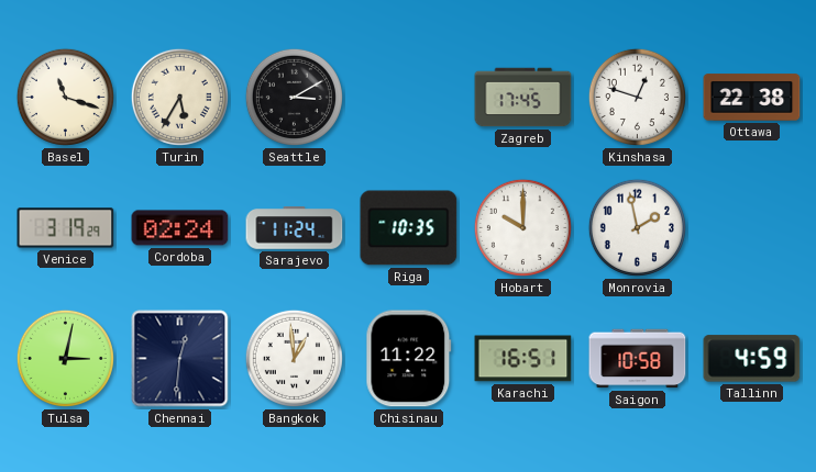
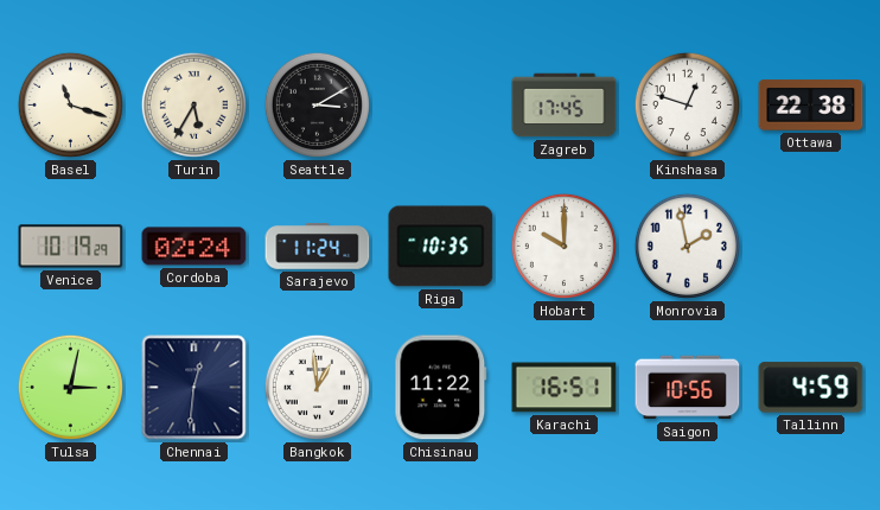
Venice: 3:19 -> 10:19 (71, 247)
Saigon: 10:58 -> 10:56 (688, 388)
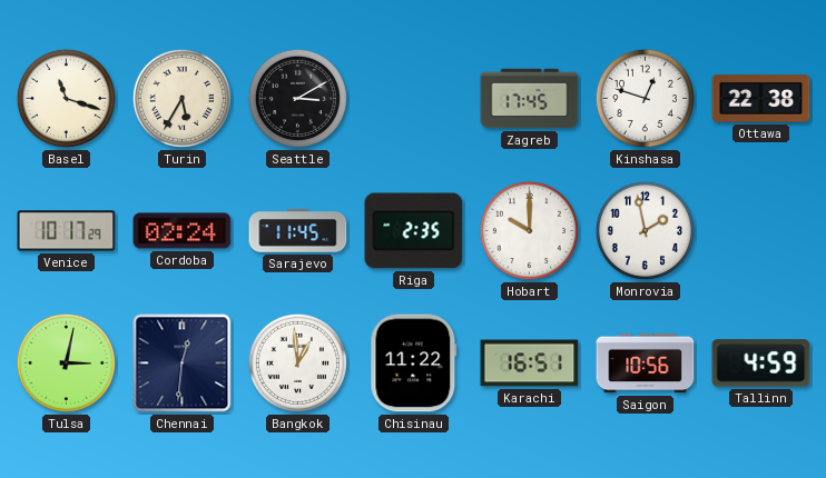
Venice: 10:19 -> 10:17 (67, 231)
Sarajevo: 11:24 -> 11:45 (298, 231)
Riga: 10:35 -> 2:35 (414, 231)
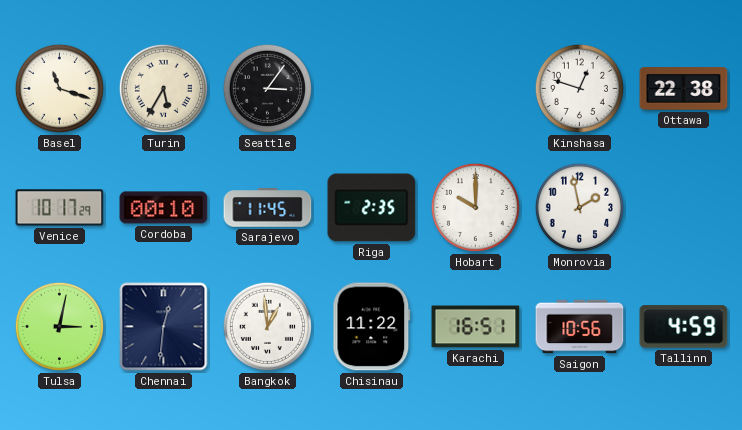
Seattle: 3:10 -> 3:06 (267, 88)
Zagreb: 17:45 -> none (530, 99)
Cordoba: 02:24 -> 00:10 (164, 208)
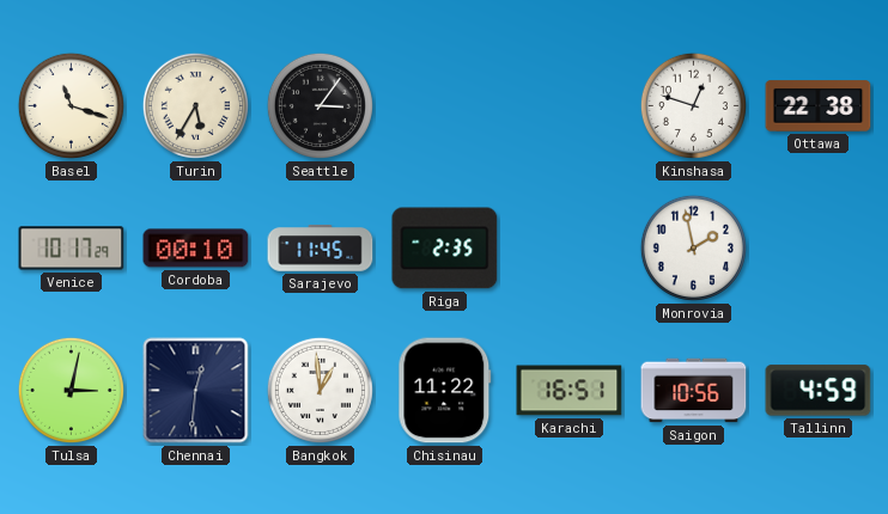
Hobart: 10:00 -> none (475, 207)
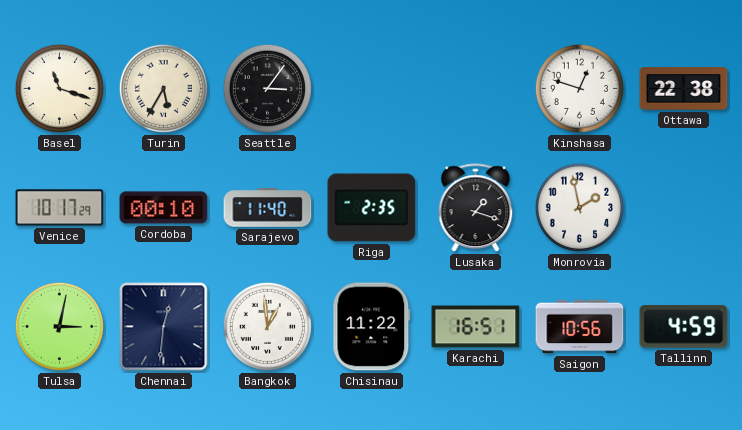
Sarajevo: 11:45 -> 11:40 (268, 208)
Lusaka: none -> 1:18 (476, 208)
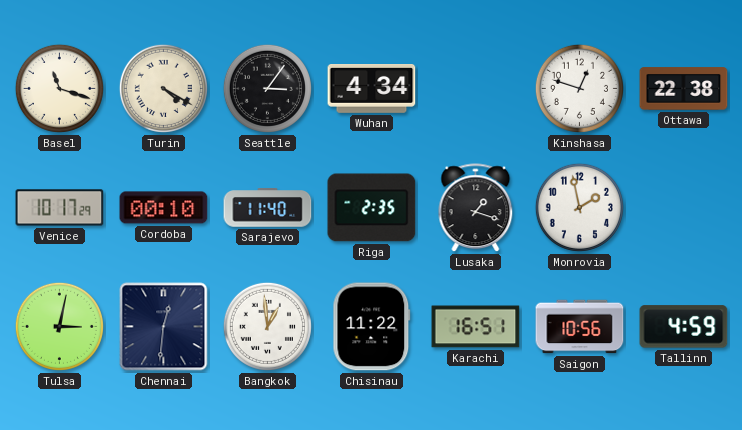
Turin: 5:35 -> 4:20 (163, 88)
Wuhan: none -> 4:34 (372, 89)
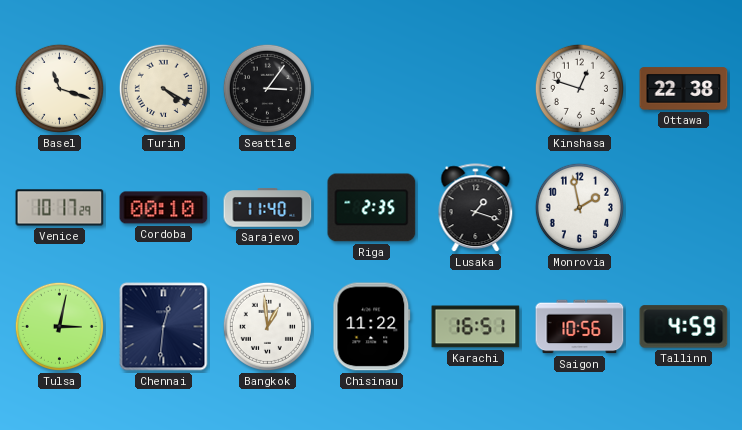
Wuhan: 4:34 -> none (372, 89)
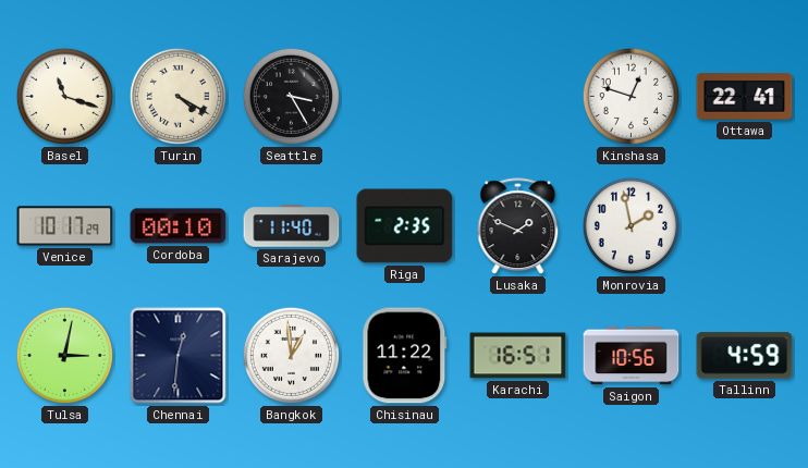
Seattle: 3:06 -> 3:25 (291, 96)
Ottawa: 22:38 -> 22:41 (745, 97)
Lusaka: 1:18 -> 1:49 (518, 226)
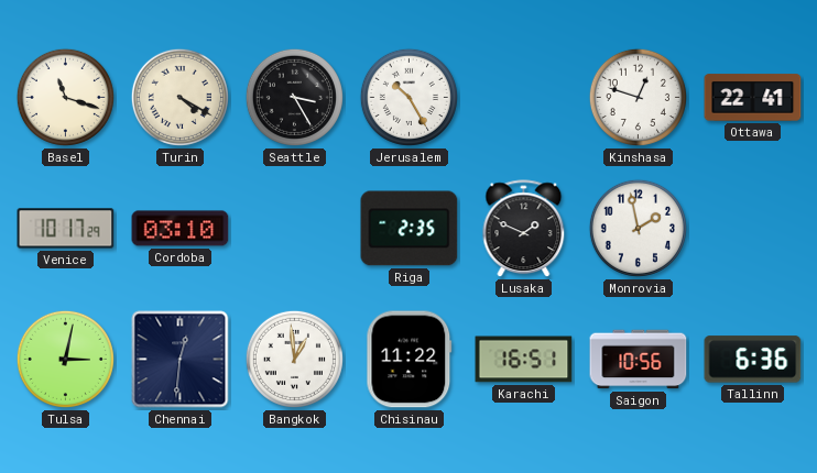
Jerusalem: none -> 10:25 (408, 97)
Cordoba: 00:10 -> 03:10 (181, 229)
Sarajevo: 11:40 -> none (292, 226)
Tallinn: 4:59 -> 6:36 (753, 360)
